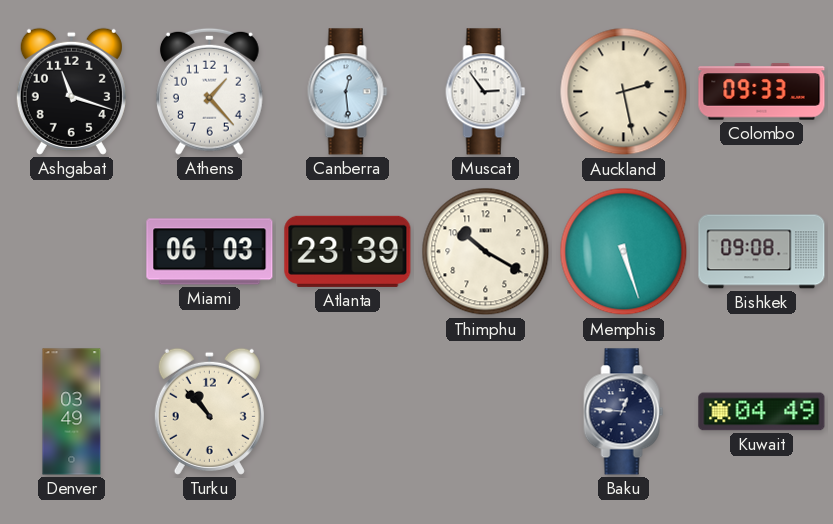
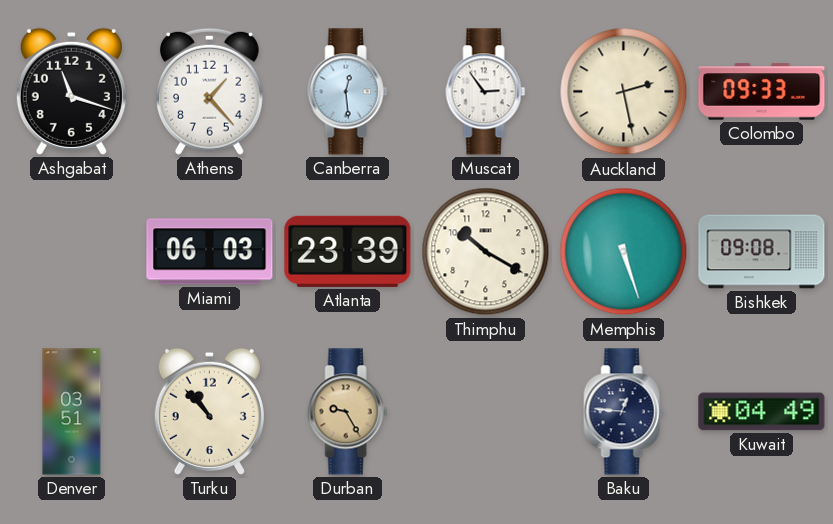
Denver: 03:49 -> 03:51 (72, 412)
Durban: none -> 9:25 (348, 412)
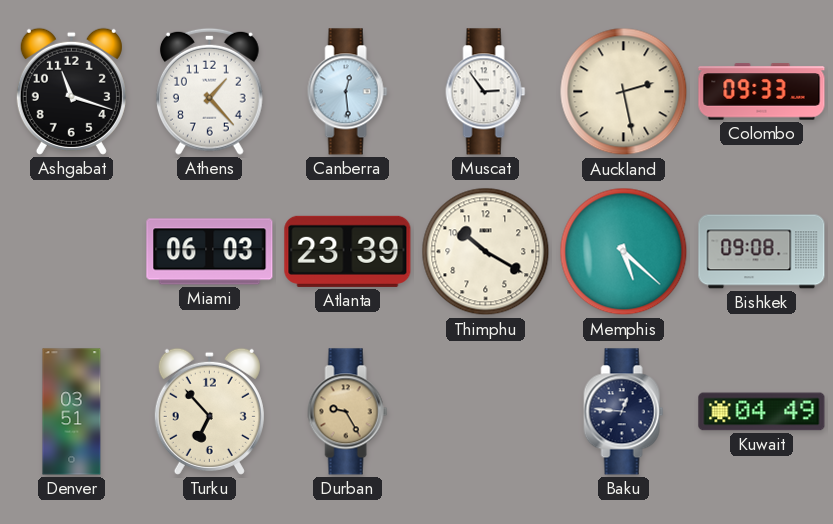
Memphis: 5:27 -> 5:22 (624, 252)
Turku: 10:53 -> 6:53 (209, 411)
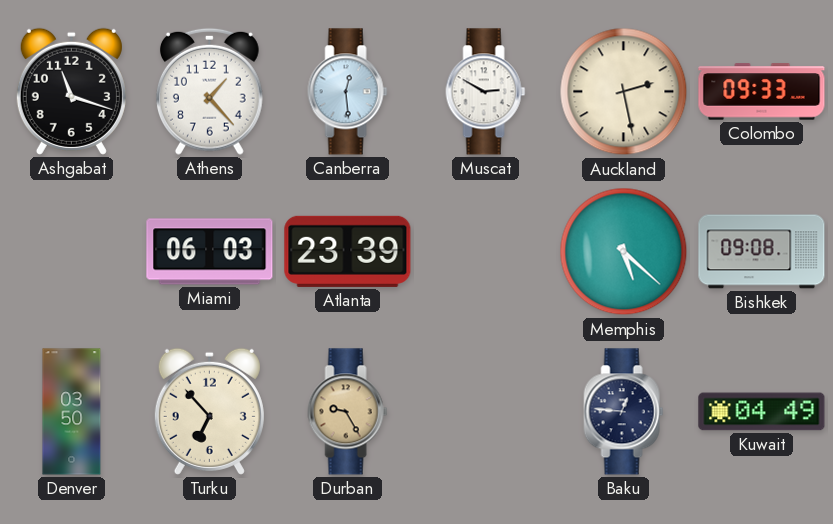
Muscat: 2:54 -> 2:50 (486, 92)
Thimphu: 10:20 -> none (486, 252)
Denver: 03:51 -> 03:50 (72, 412)
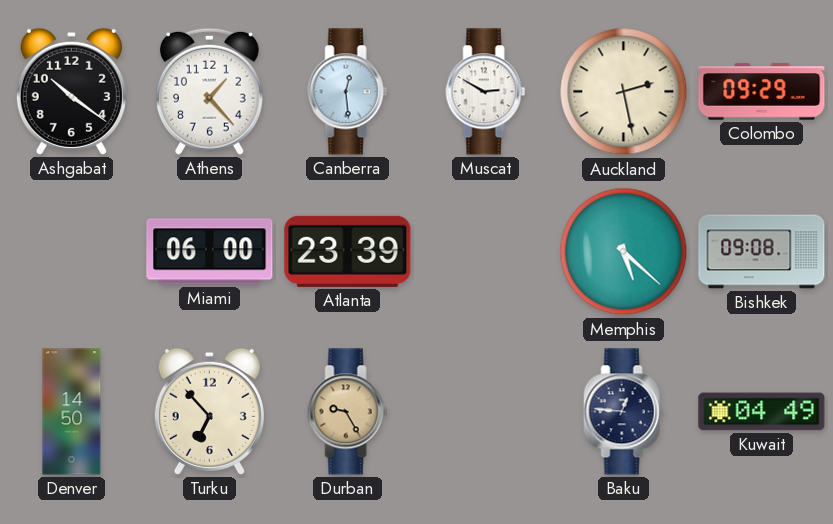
Ashgabat: 11:18 -> 10:21 (71, 91)
Colombo: 09:33 -> 09:29 (762, 92)
Miami: 06:03 -> 06:00 (210, 252)
Denver: 03:50 -> 14:50 (72, 412)
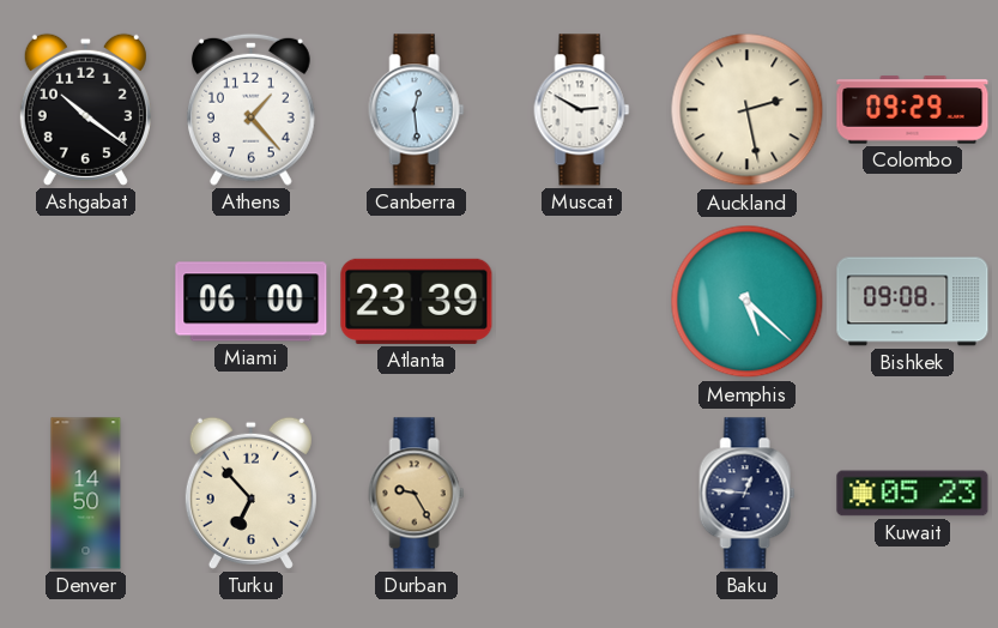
Kuwait: 04:49 -> 05:23 (913, 494)
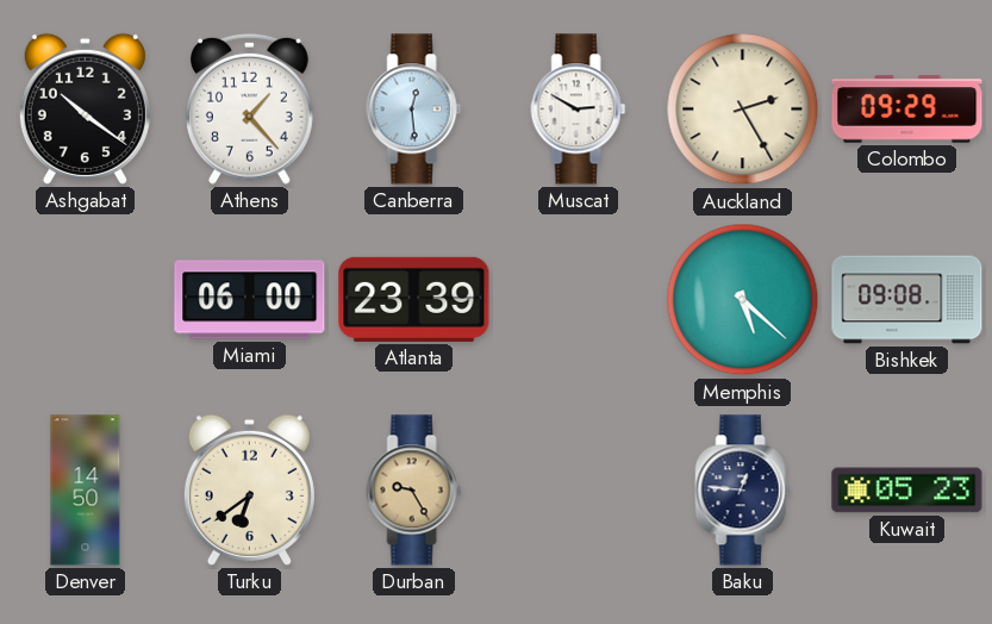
Auckland: 2:28 -> 2:25 (743, 110)
Turku: 6:53 -> 6:39 (249, 489)
